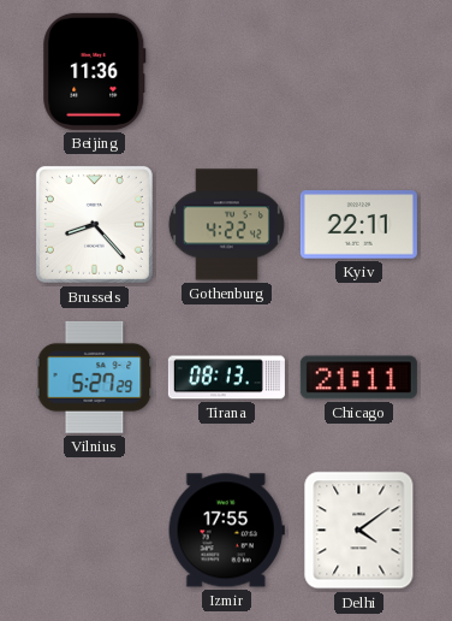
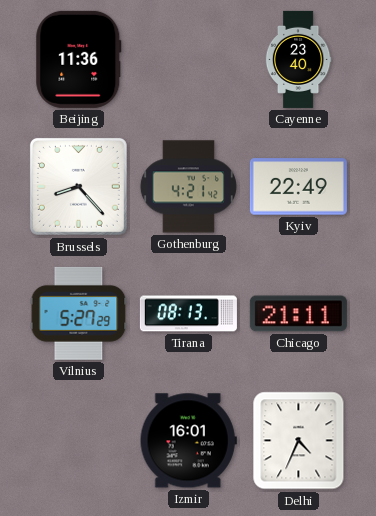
Cayenne: none -> 23:40 (298, 59)
Gothenburg: 4:22 -> 4:21 (188, 187)
Kyiv: 22:11 -> 22:49 (298, 187)
Izmir: 17:55 -> 16:01 (188, 441)
Delhi: 4:09 -> 4:34 (299, 441)
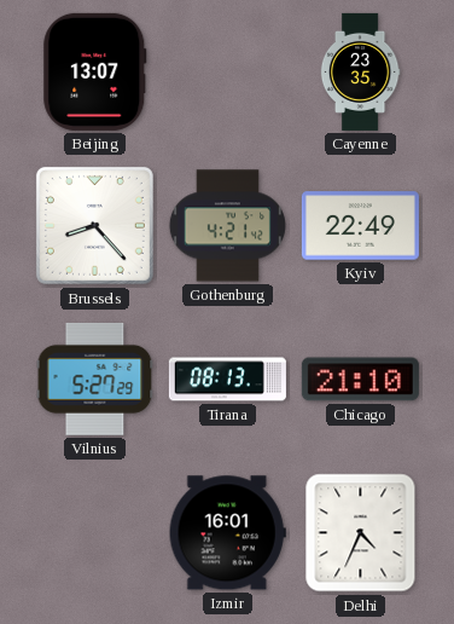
Beijing: 11:36 -> 13:07 (95, 71)
Cayenne: 23:40 -> 23:35 (360, 71)
Chicago: 21:11 -> 21:10 (360, 380)
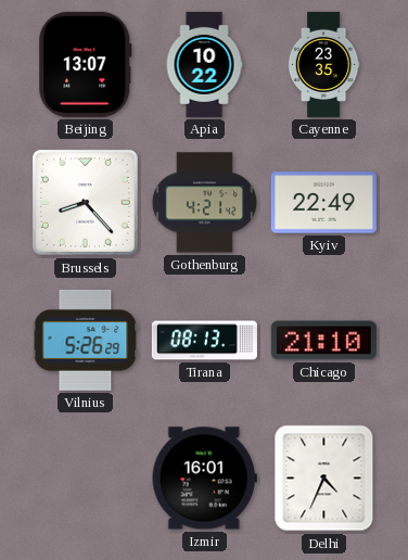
Apia: none -> 10:22 (204, 64)
Vilnius: 5:27 -> 5:26 (86, 340)
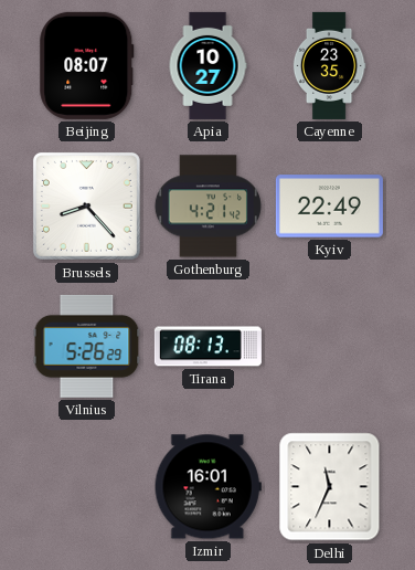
Beijing: 13:07 -> 08:07 (87, 65)
Apia: 10:22 -> 10:27 (208, 65)
Chicago: 21:10 -> none (323, 341)
Delhi: 4:34 -> 11:34 (330, 487)
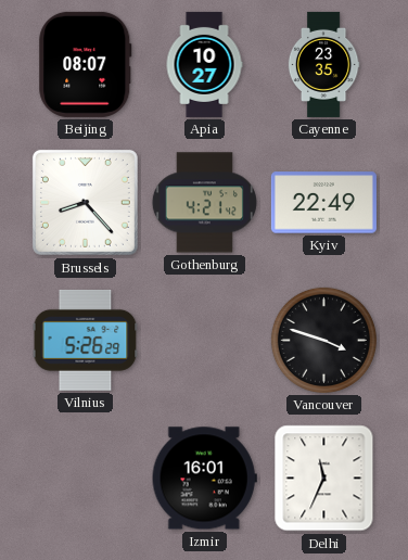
Tirana: 08:13 -> none (208, 347)
Vancouver: none -> 3:48 (323, 340)
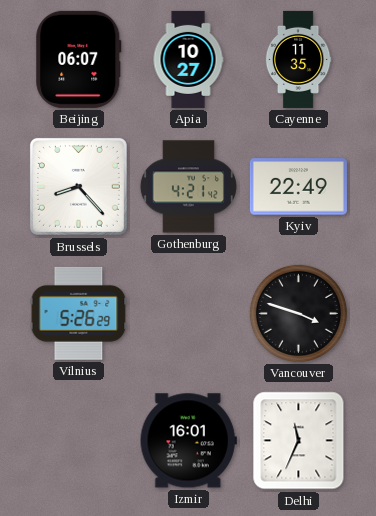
Beijing: 08:07 -> 06:07 (79, 59)
Cayenne: 23:35 -> 11:35 (298, 59)
